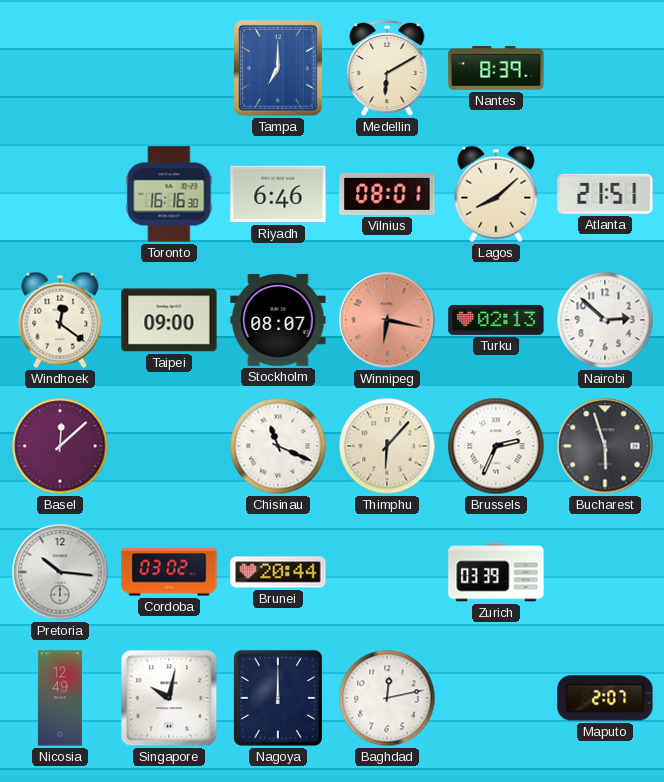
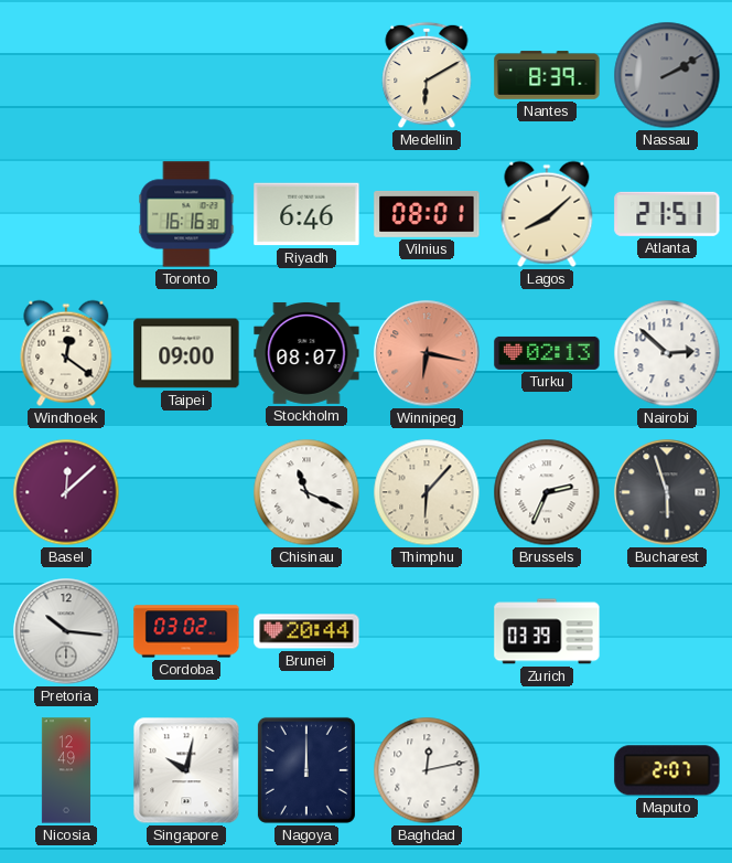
Tampa: 7:00 -> none (279, 69)
Nassau: none -> 2:10 (667, 75)
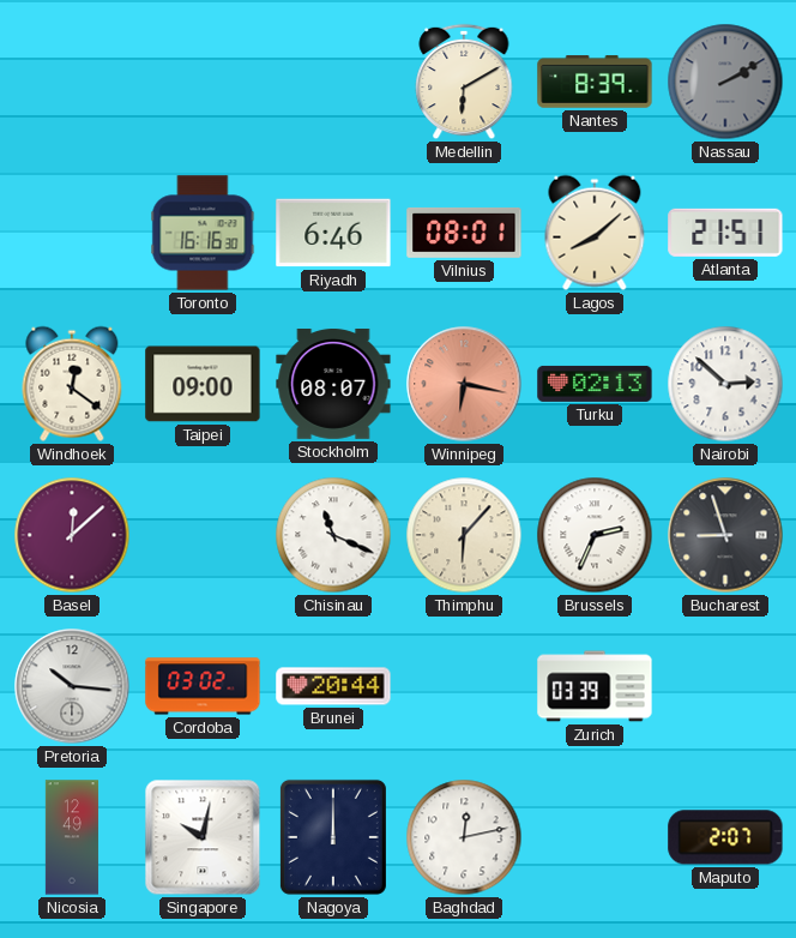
Bucharest: 5:57 -> 8:57 (725, 535)
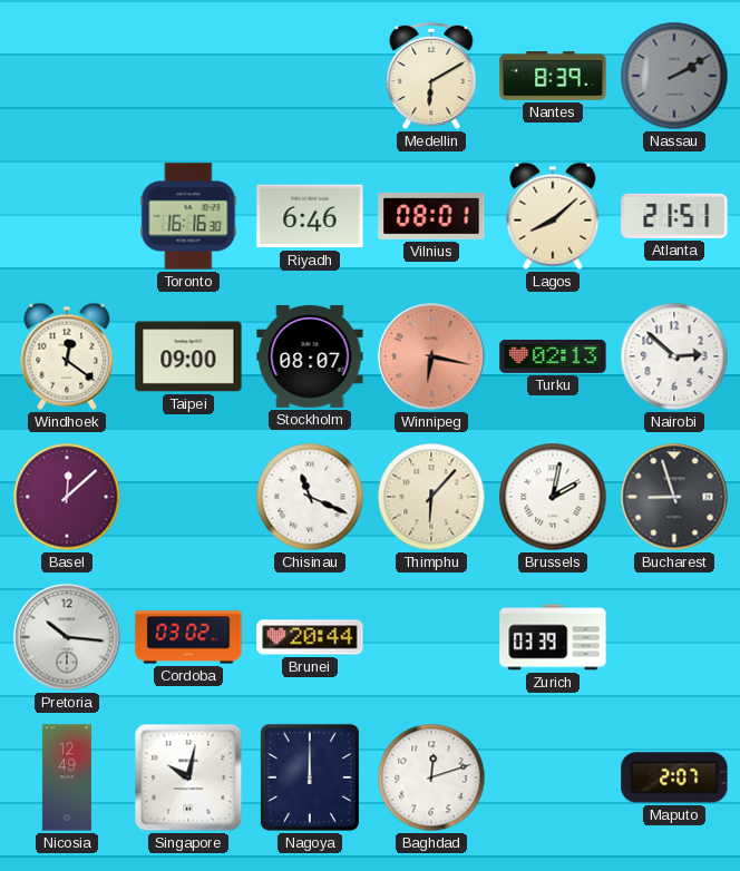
Brussels: 2:34 -> 2:02 (553, 497)
Baghdad: 12:13 -> 12:12 (431, 777)
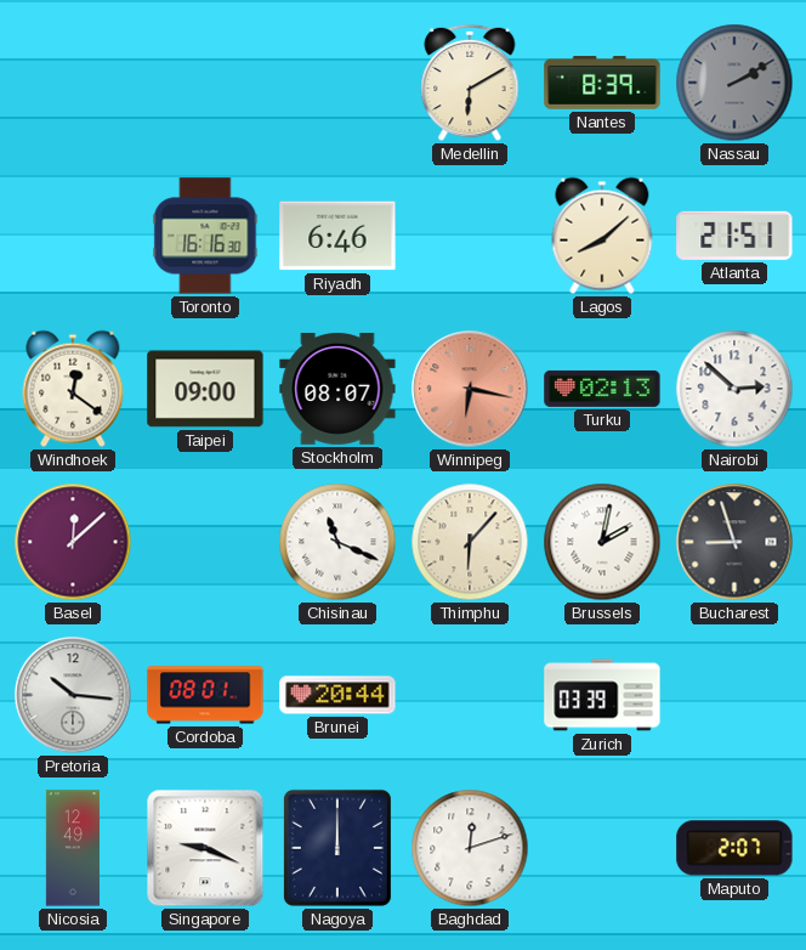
Vilnius: 08:01 -> none (431, 216)
Cordoba: 03:02 -> 08:01 (205, 695)
Singapore: 10:02 -> 9:19 (205, 848)
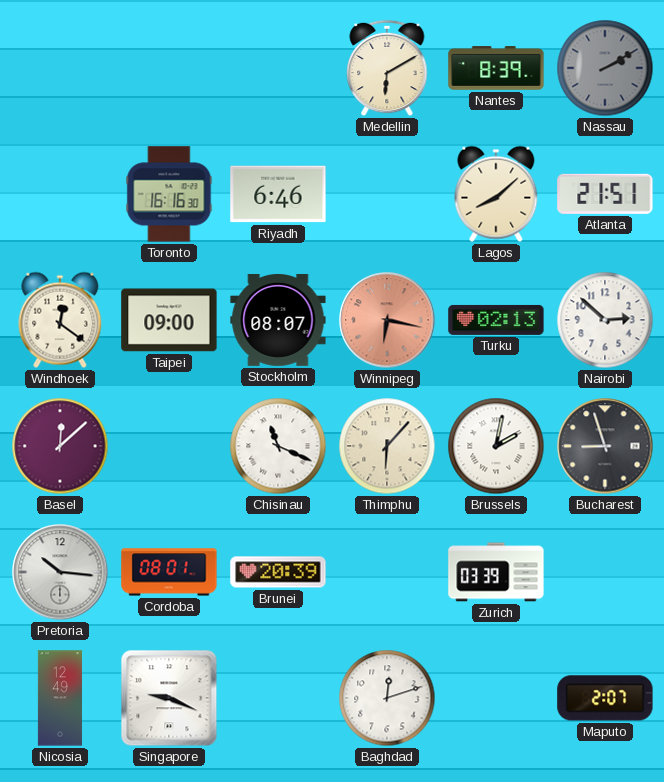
Brunei: 20:44 -> 20:39 (278, 572)
Nagoya: 12:00 -> none (337, 848)
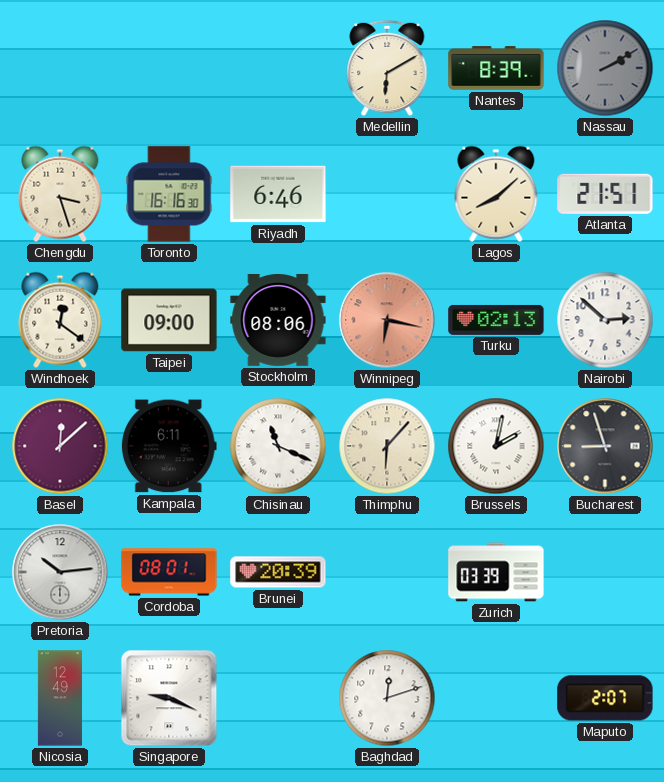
Chengdu: none -> 3:27 (60, 194)
Stockholm: 08:07 -> 08:06 (278, 320)
Kampala: none -> 6:11 (169, 446)
Pretoria: 10:16 -> 10:14 (60, 572)
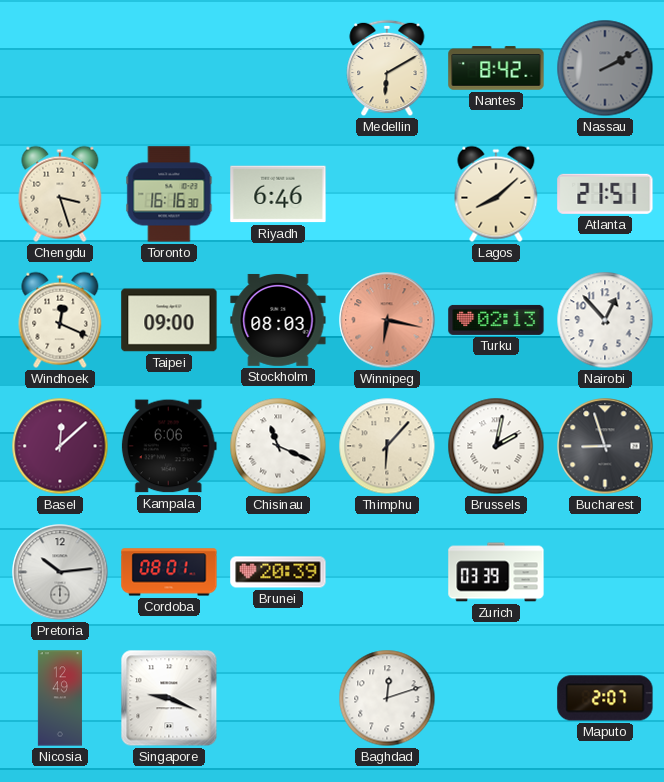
Nantes: 8:39 -> 8:42 (496, 68)
Windhoek: 12:21 -> 12:19 (60, 320)
Stockholm: 08:06 -> 08:03 (278, 320)
Nairobi: 2:52 -> 12:53 (605, 320)
Kampala: 6:11 -> 6:06 (169, 446)
